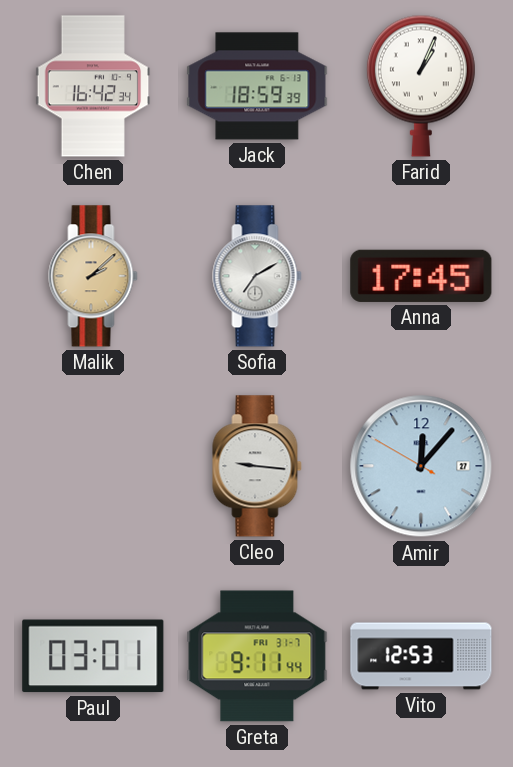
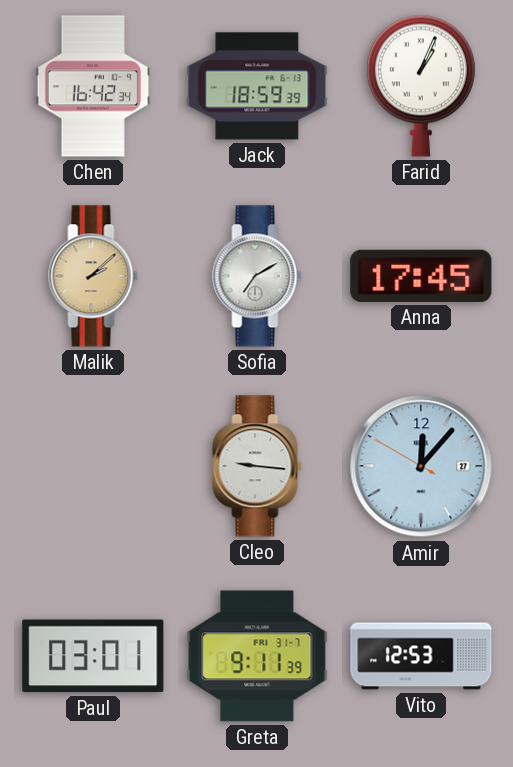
Greta: 9:11:44 -> 9:11:39 (257, 656)
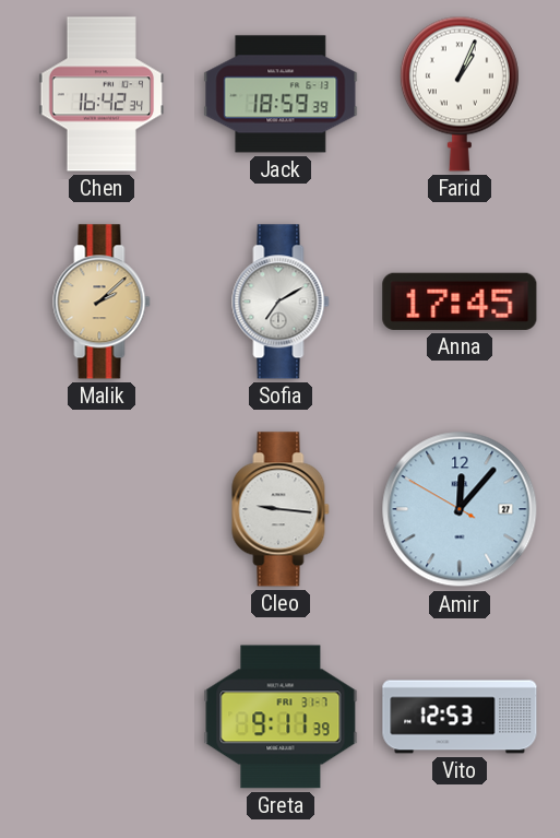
Paul: 03:01 -> none (93, 656)
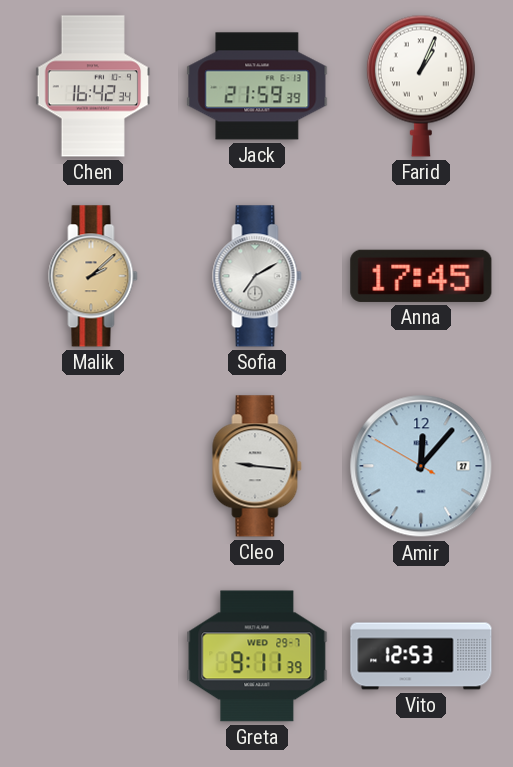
Jack: 18:59 -> 21:59 (257, 86)
Greta date: FRI 31-7 -> WED 29-7 (257, 656)
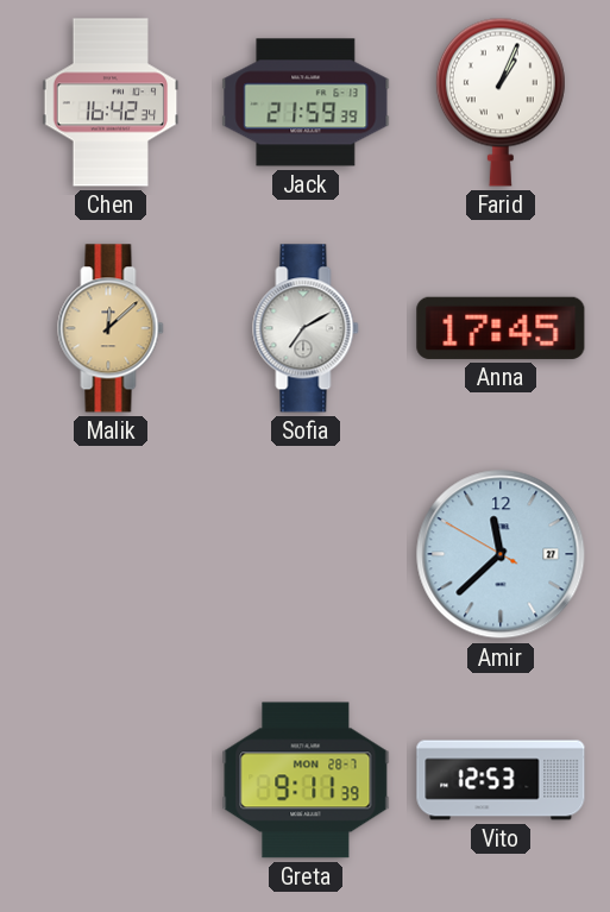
Malik: 2:08 -> 12:08 (111, 328)
Cleo: 9:16 -> none (257, 466)
Amir: 12:06 -> 11:37 (501, 554)
Greta date: WED 29-7 -> MON 28-7 (306, 780)
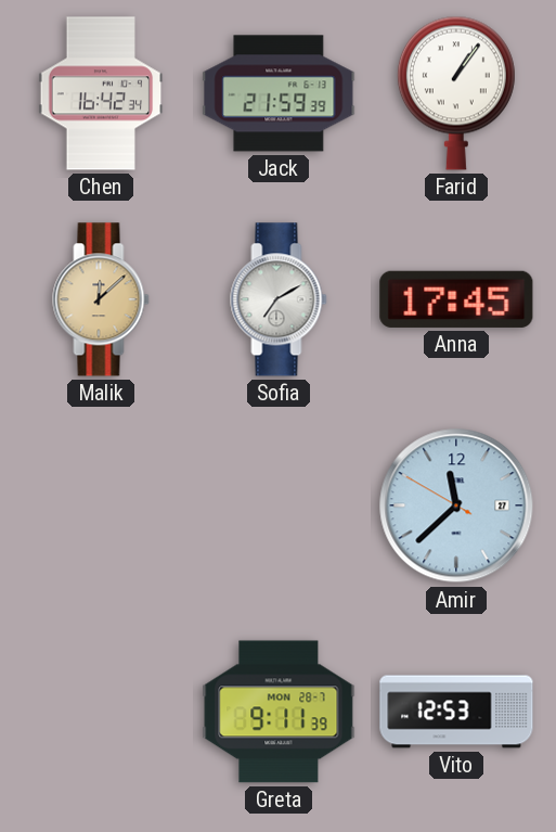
Farid: 1:04 -> 1:06 (456, 93)
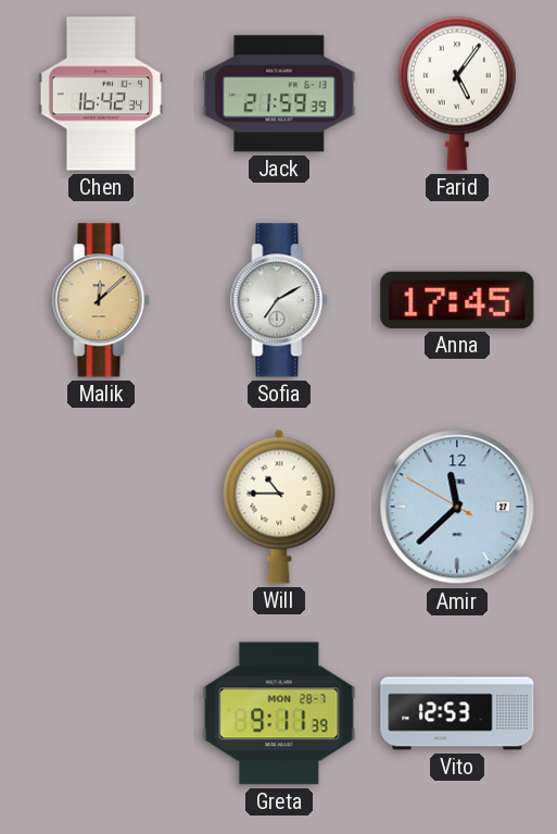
Farid: 1:06 -> 5:06 (457, 94)
Will: none -> 10:45 (279, 507)
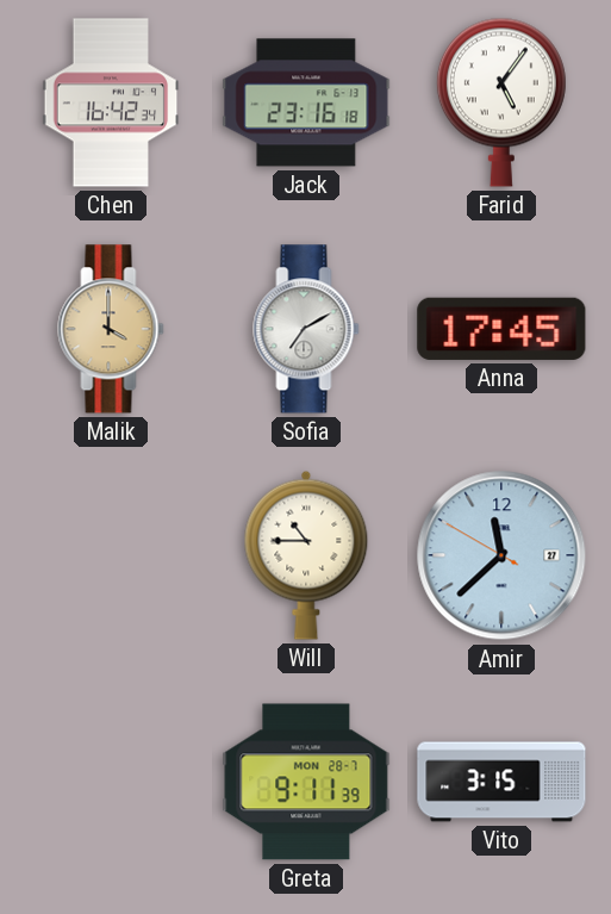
Jack: 21:59 -> 23:16 (306, 102)
Malik: 12:08 -> 4:00 (111, 329)
Vito: 12:53 -> 3:15 (501, 782)
